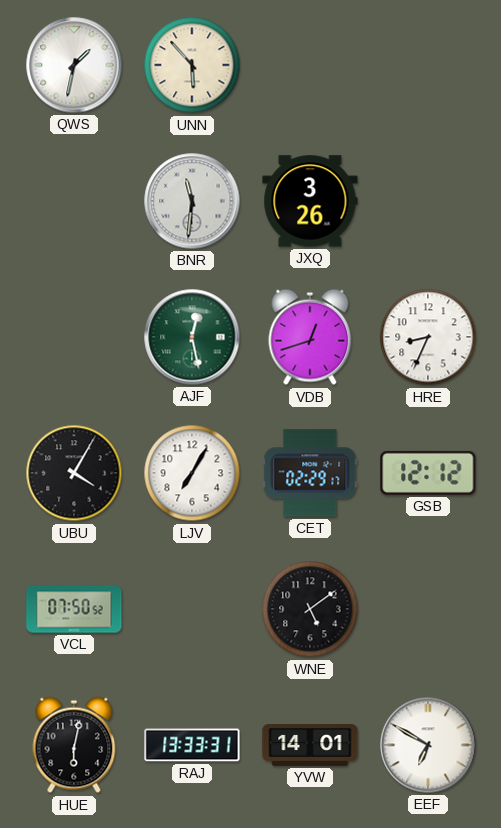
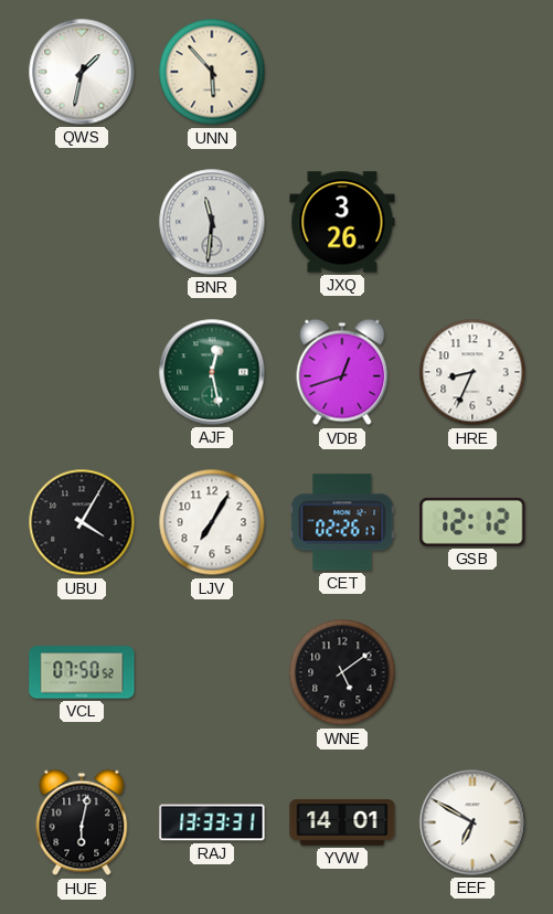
CET: 02:29 -> 02:26 (342, 522)
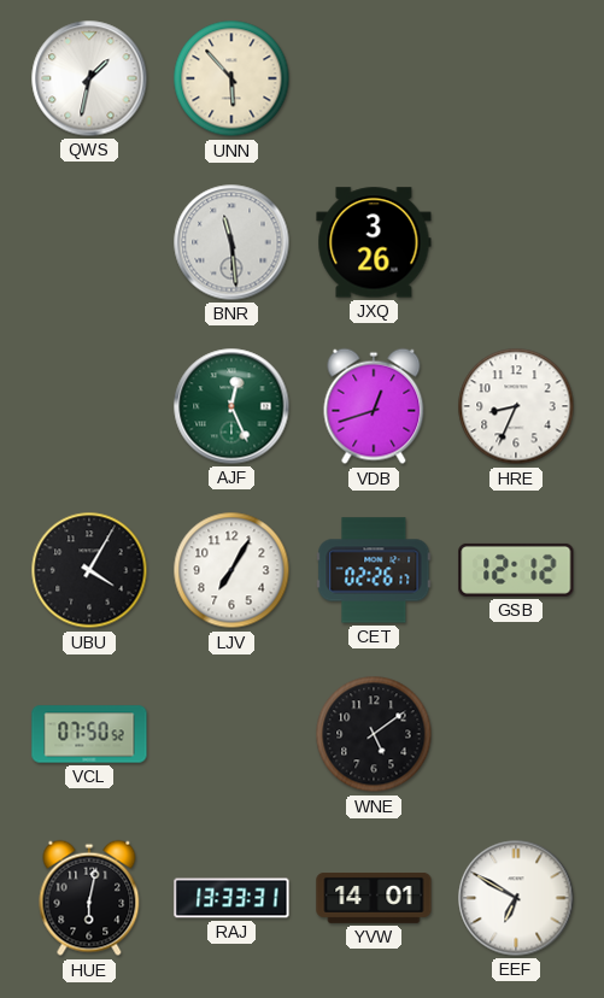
BNR: 11:31 -> 11:29 (231, 242)
AJF: 12:28 -> 12:26 (231, 406)
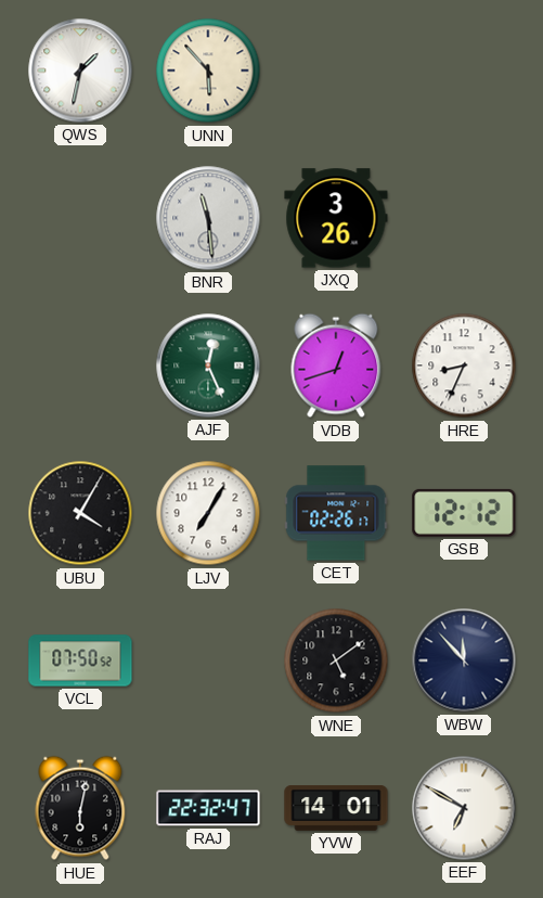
WBW: none -> 11:53 (464, 660)
RAJ: 13:33 -> 22:32 (208, 808)
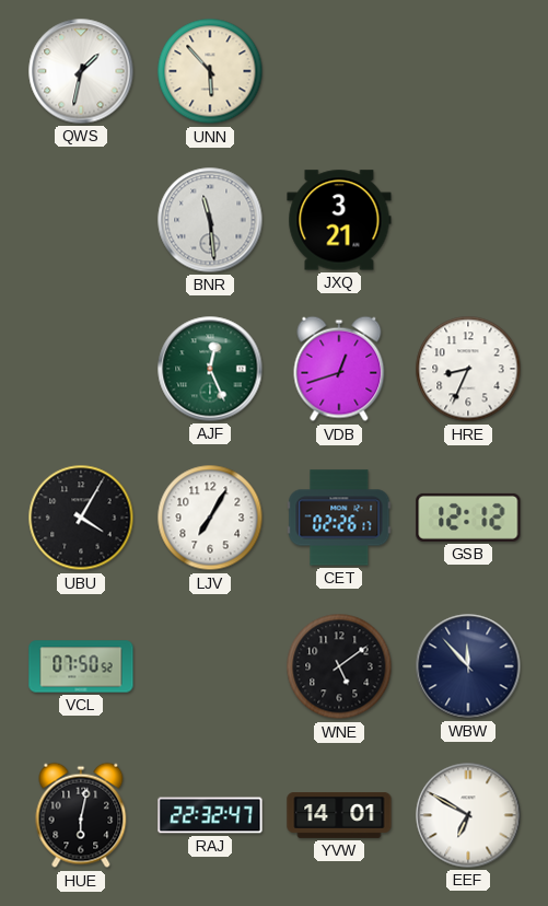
JXQ: 3:26 -> 3:21 (339, 220)
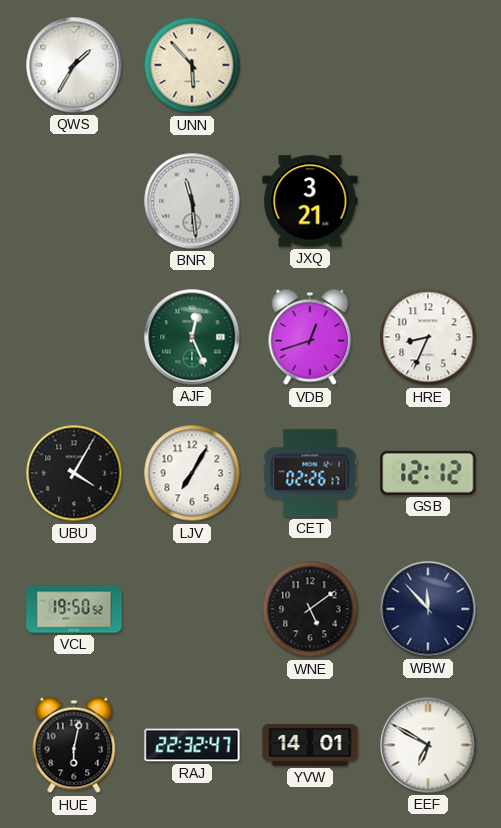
QWS: 1:32 -> 1:35 (74, 65)
VCL: 07:50 -> 19:50 (74, 609)
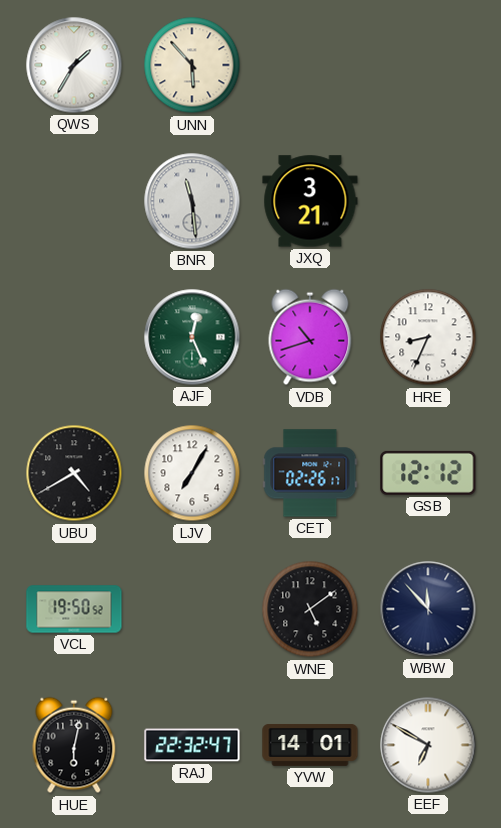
VDB: 12:42 -> 10:42 (310, 337)
UBU: 4:05 -> 4:40 (74, 473)
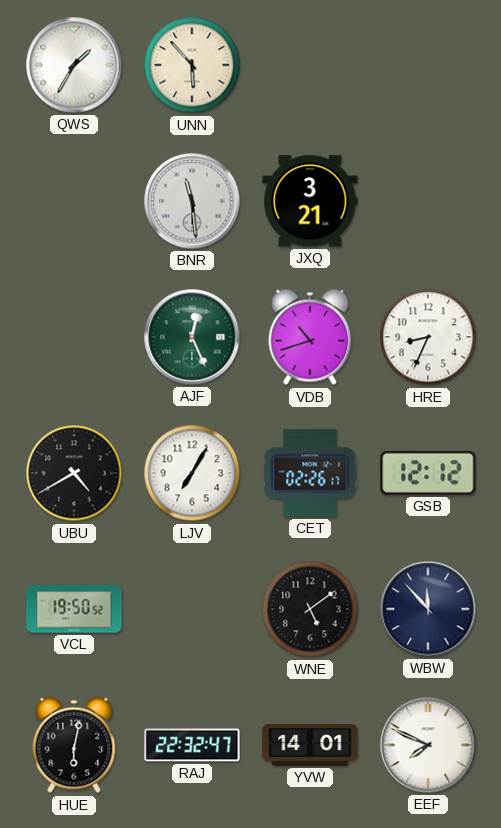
EEF: 6:50 -> 7:49 (428, 745)
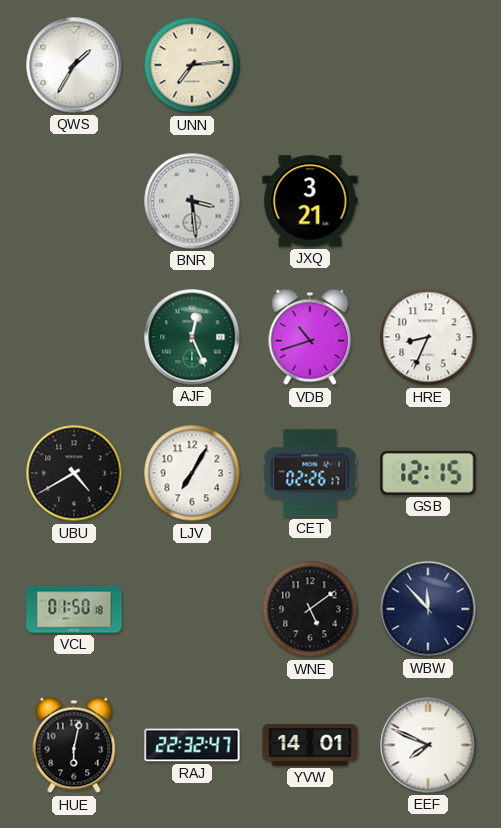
UNN: 5:53 -> 7:14 (192, 65)
BNR: 11:29 -> 3:29 (192, 201)
GSB: 12:12 -> 12:15 (428, 473)
VCL: 19:50 -> 01:50 (74, 609)
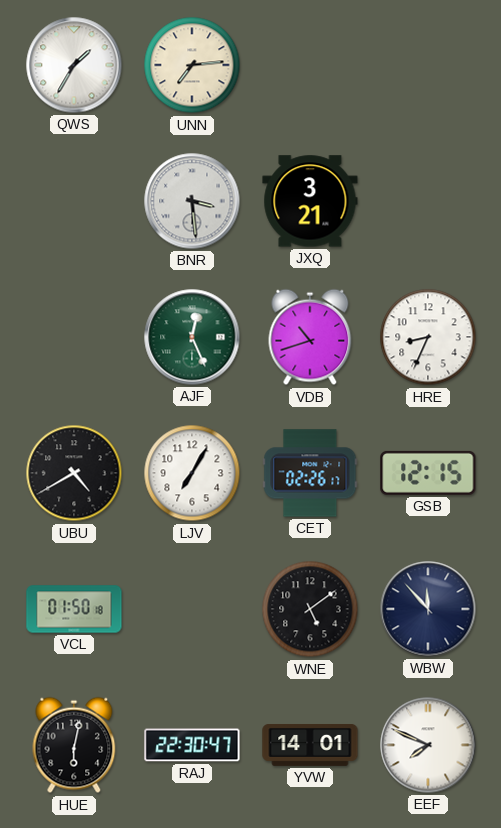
RAJ: 22:32 -> 22:30 (192, 745)
